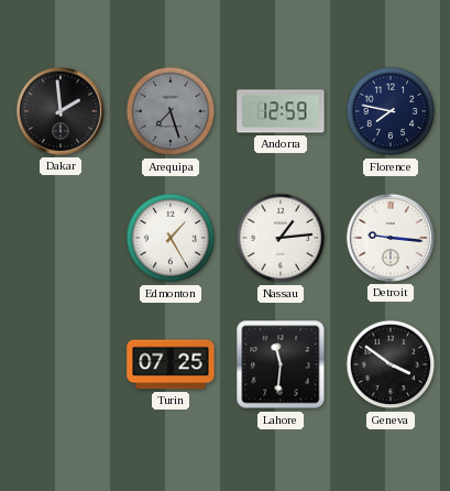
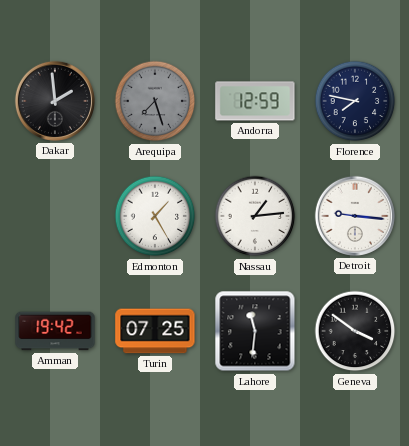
Amman: none -> 19:42 (55, 331)
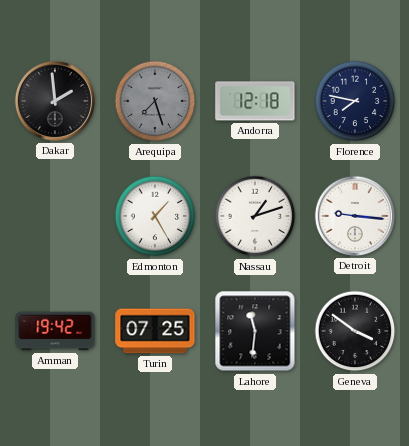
Andorra: 12:59 -> 12:18 (255, 101)
Nassau: 1:14 -> 1:12 (255, 216)
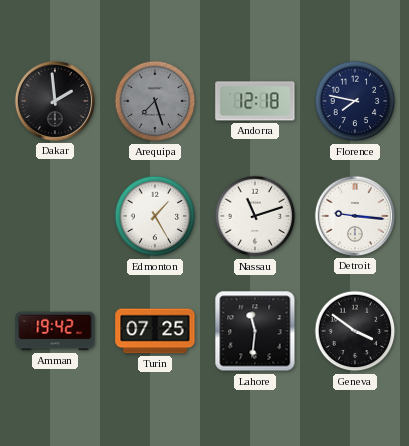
Nassau: 1:12 -> 11:12 (255, 216)
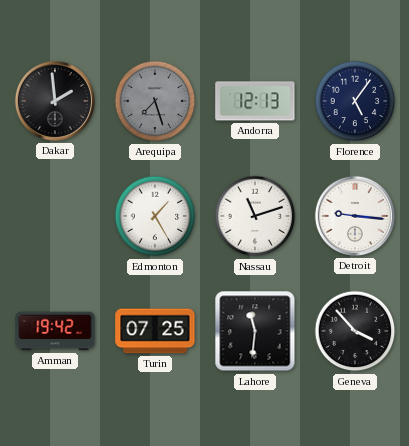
Andorra: 12:18 -> 12:13 (255, 101)
Florence: 7:47 -> 5:06 (355, 101)
Geneva: 3:51 -> 3:53 (355, 331)
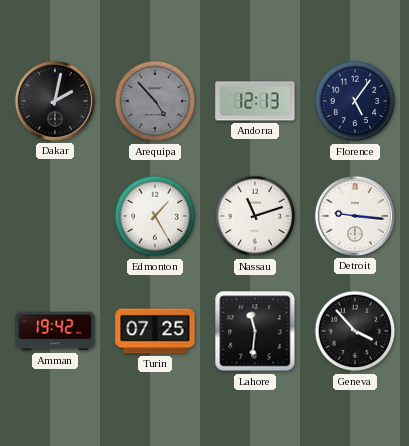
Dakar: 1:59 -> 2:02 (55, 101)
Arequipa: 7:27 -> 4:53 (155, 101)
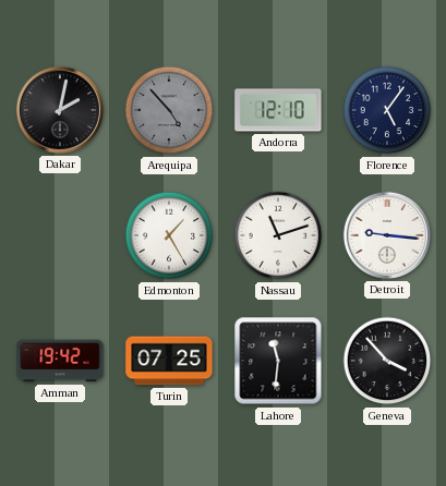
Andorra: 12:13 -> 12:10 (278, 110)
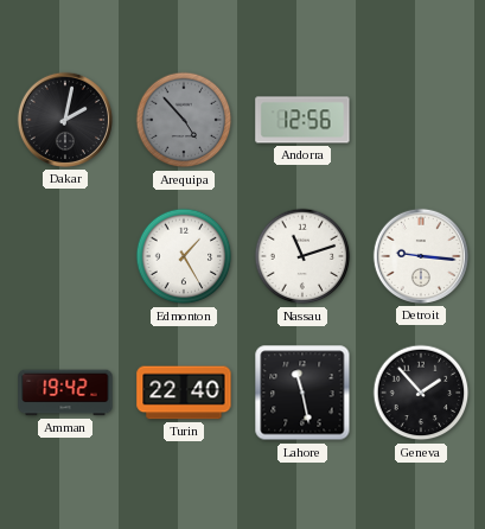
Andorra: 12:10 -> 12:56 (302, 120)
Florence: 5:06 -> none (387, 110)
Turin: 07:25 -> 22:40 (184, 393)
Lahore: 11:31 -> 11:28 (302, 393)
Geneva: 3:53 -> 1:53 (421, 393)
